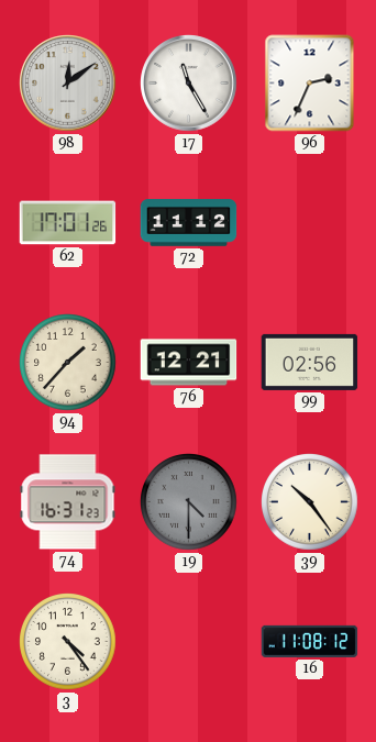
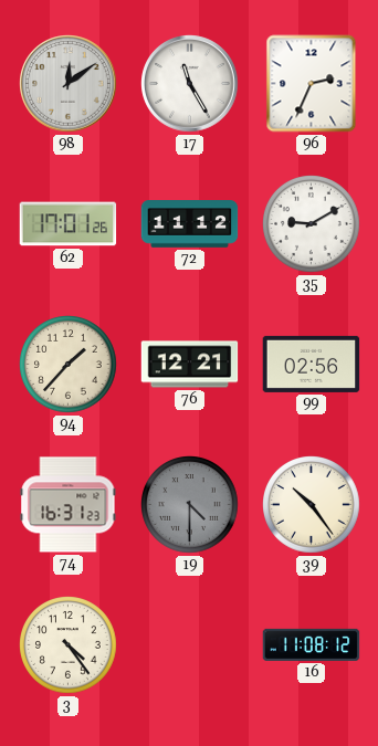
35: none -> 9:10 (312, 224)
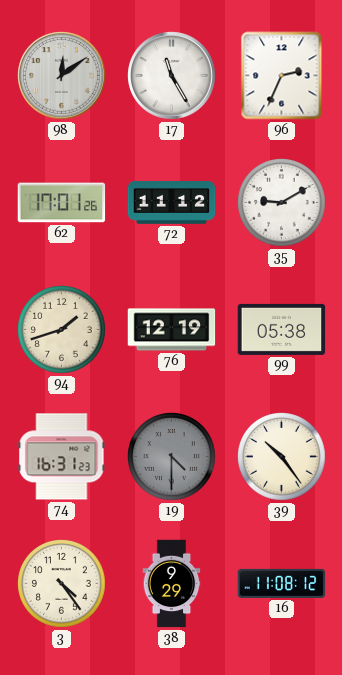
94: 1:37 -> 1:42 (62, 330)
76: 12:21 -> 12:19 (172, 330)
99: 02:56 -> 05:38 (282, 329)
38: none -> 9:29 (172, 584)
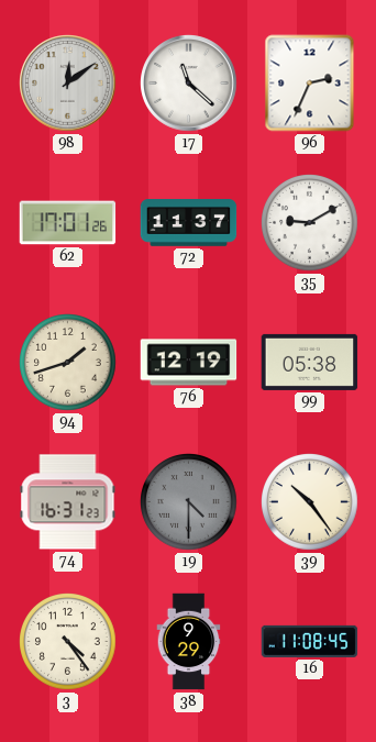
17: 11:25 -> 11:22 (189, 84)
72: 11:12 -> 11:37 (189, 223)
16: 11:08:12 -> 11:08:45 (310, 641)
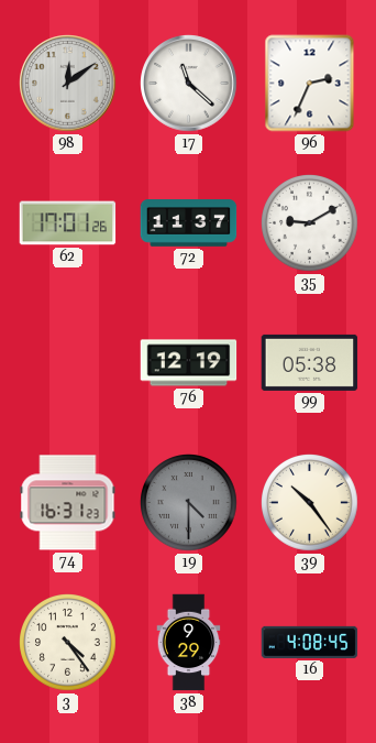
94: 1:42 -> none (68, 363)
16: 11:08 -> 4:08 (310, 642)
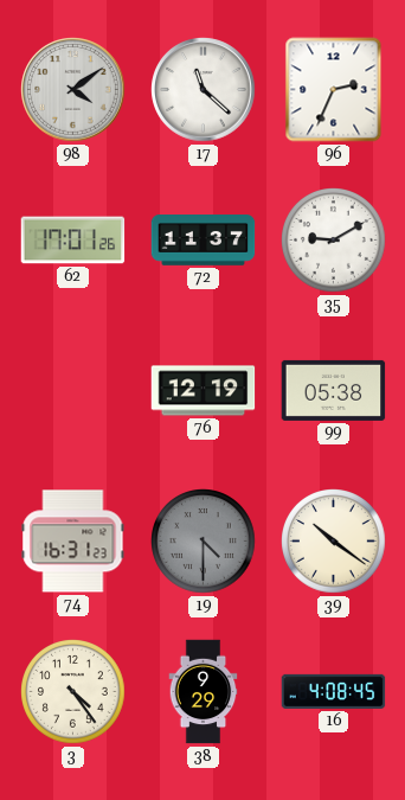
98: 12:09 -> 4:09 (73, 90)
39: 10:24 -> 10:21 (334, 542)
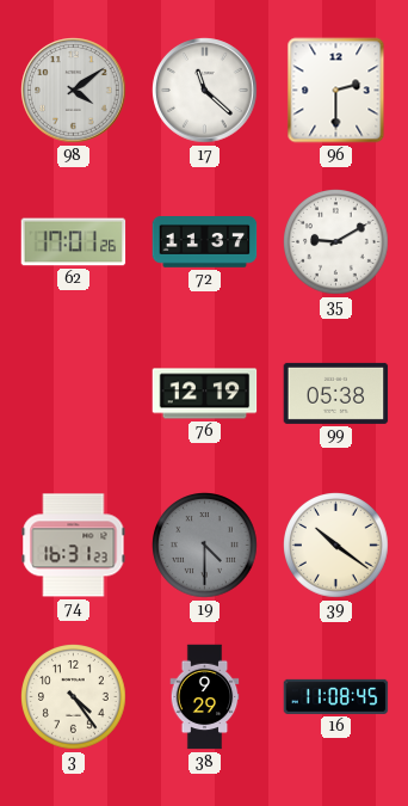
96: 2:34 -> 2:30 (336, 91)
16: 4:08 -> 11:08 (336, 696)
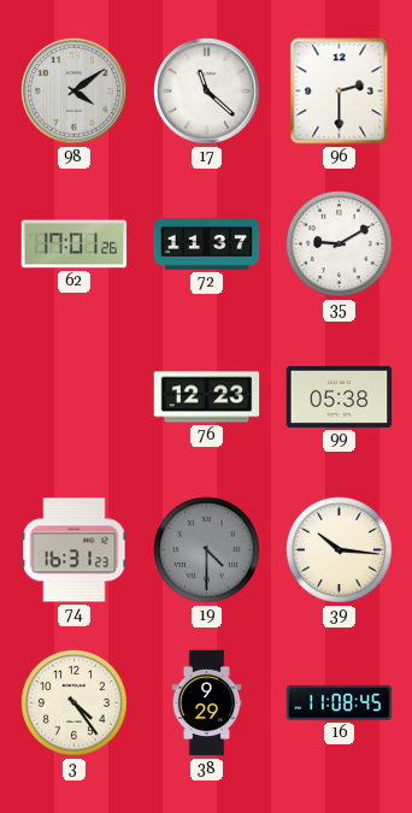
76: 12:19 -> 12:23 (207, 397)
39: 10:21 -> 10:16 (340, 550)
